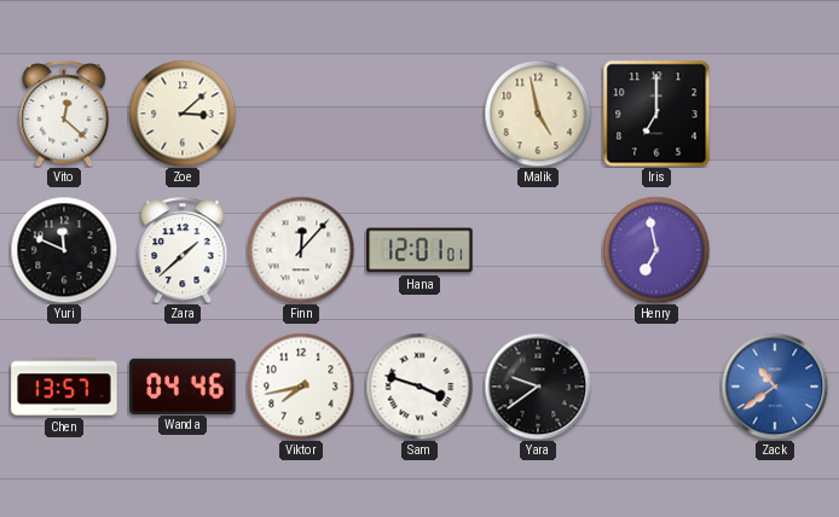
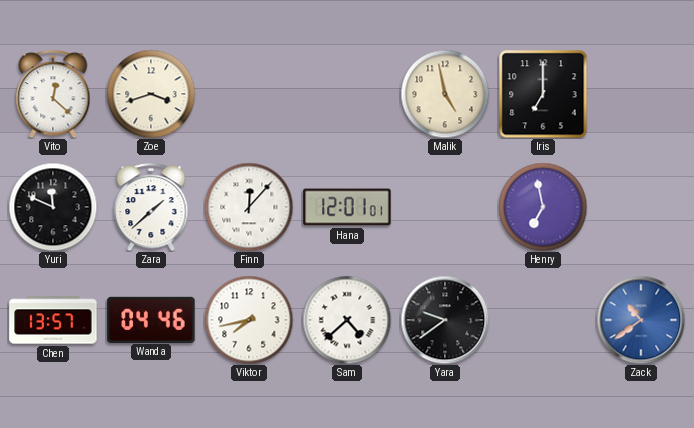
Zoe: 3:08 -> 3:42 (151, 94)
Sam: 3:48 -> 4:38 (347, 320)
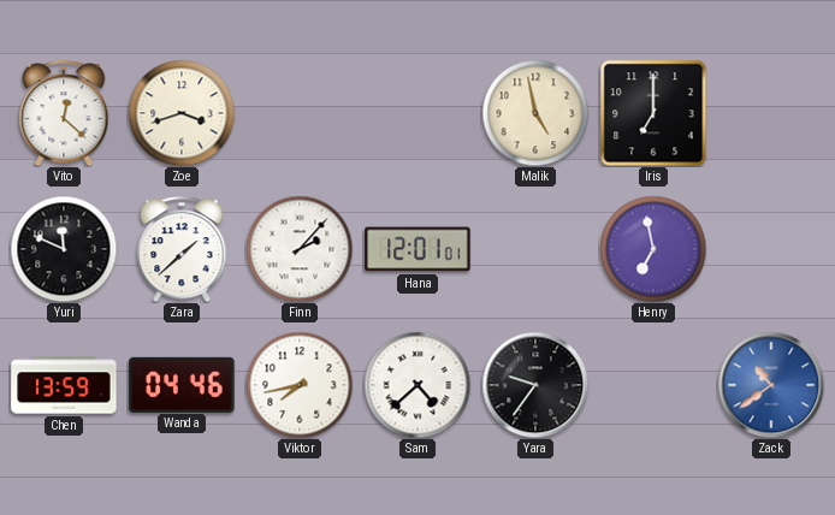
Finn: 12:07 -> 2:07 (300, 249)
Chen: 13:57 -> 13:59 (64, 385)
Yara: 9:39 -> 9:36 (535, 385)
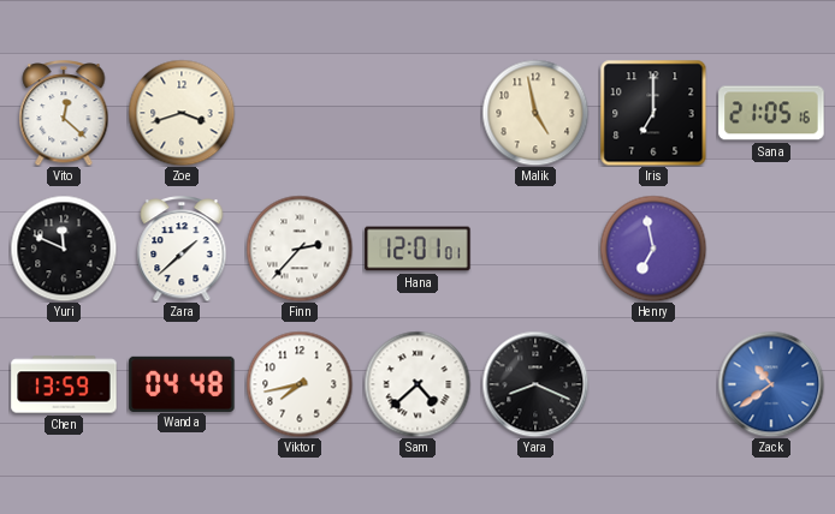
Sana: none -> 21:05 (771, 113)
Finn: 2:07 -> 2:37 (300, 249)
Wanda: 04:46 -> 04:48 (182, 383)
Yara: 9:36 -> 8:19 (535, 384)
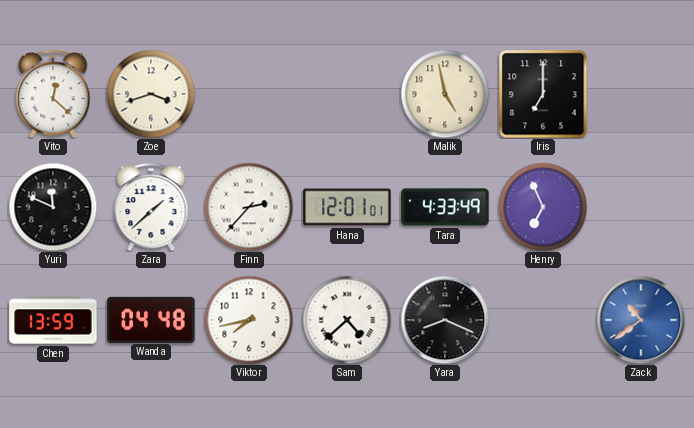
Sana: 21:05 -> none (771, 113)
Tara: none -> 4:33 (445, 207)
Henry: 6:58 -> 6:56 (543, 207)
